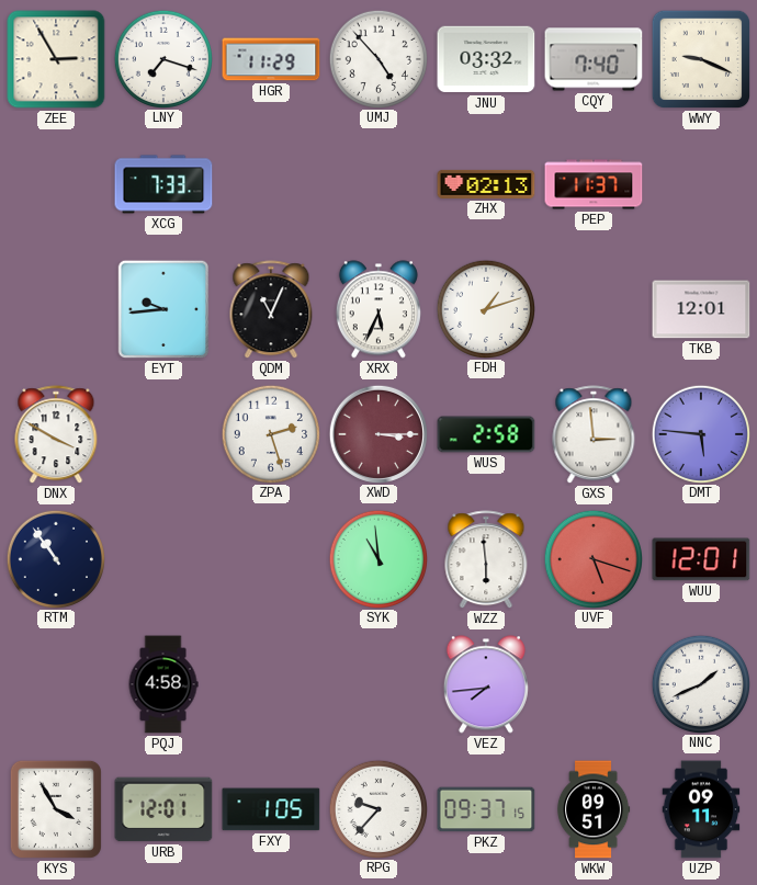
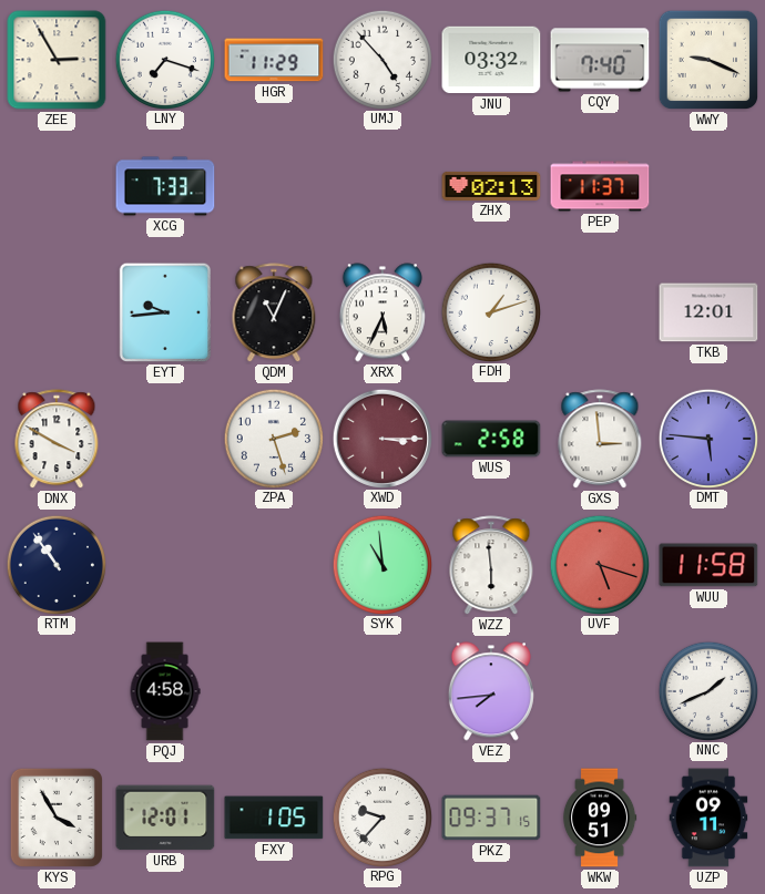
WUU: 12:01 -> 11:58 (708, 565)
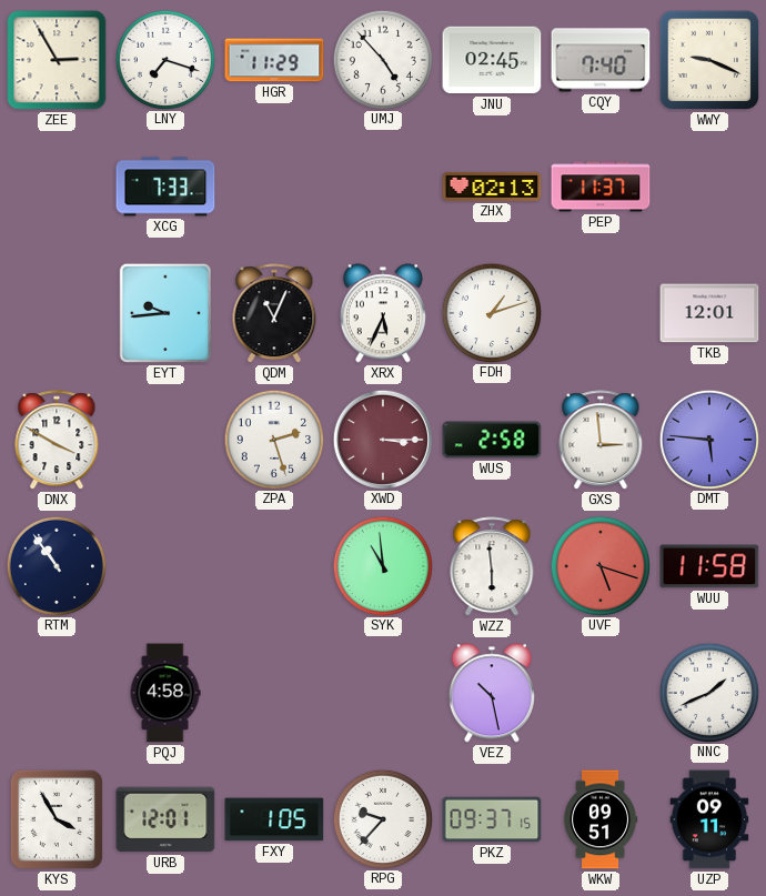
JNU: 03:32 -> 02:45 (492, 60)
VEZ: 7:44 -> 10:28 (492, 693)
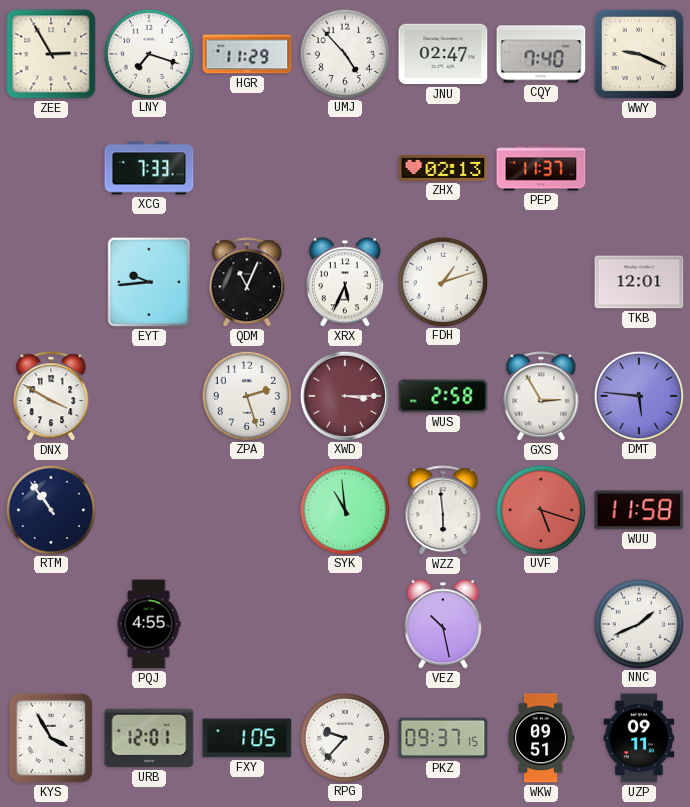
JNU: 02:45 -> 02:47 (443, 54)
GXS: 2:59 -> 2:55 (541, 397)
PQJ: 4:58 -> 4:55 (149, 624)
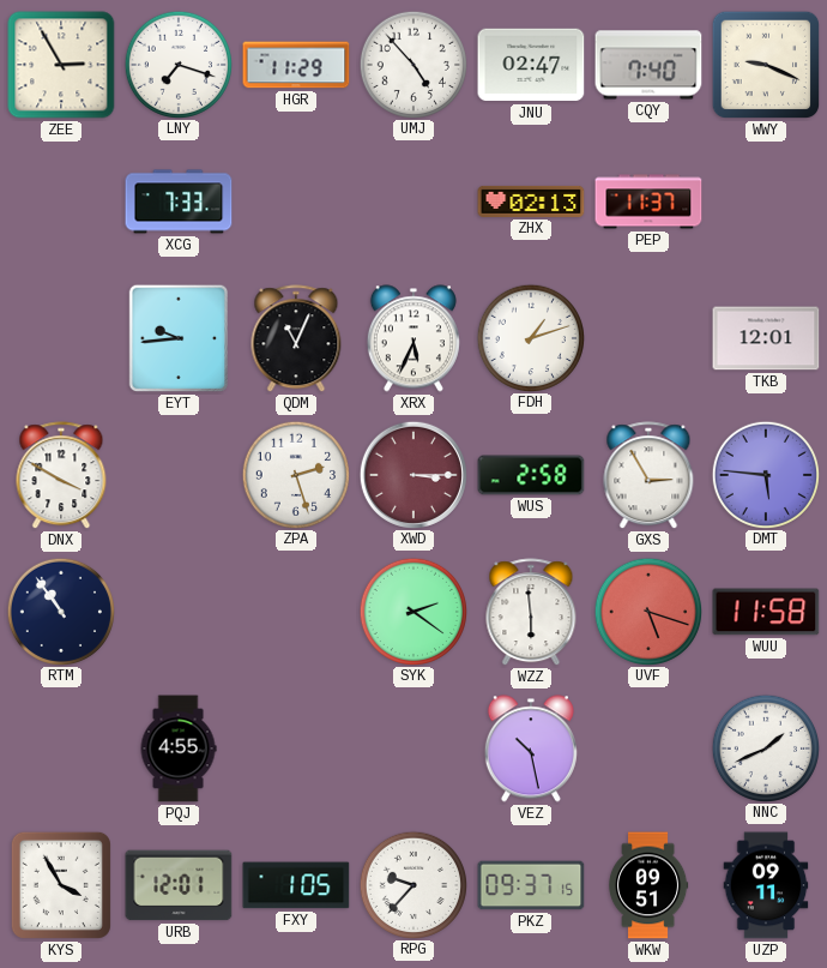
SYK: 10:59 -> 2:21 (412, 611)
